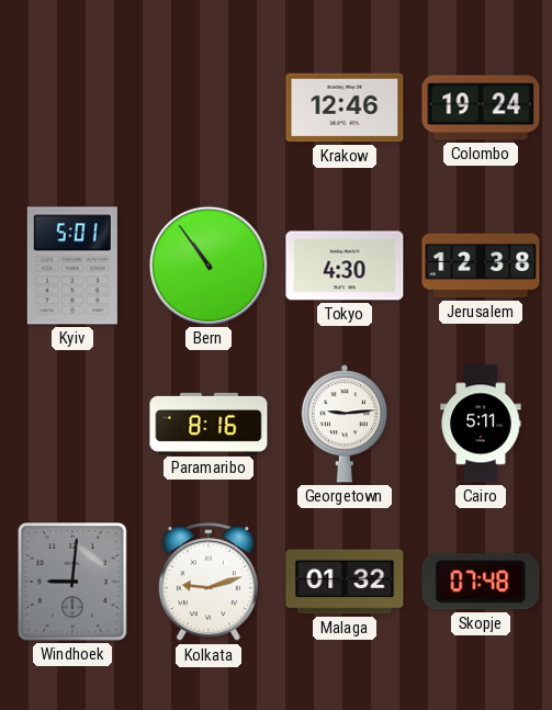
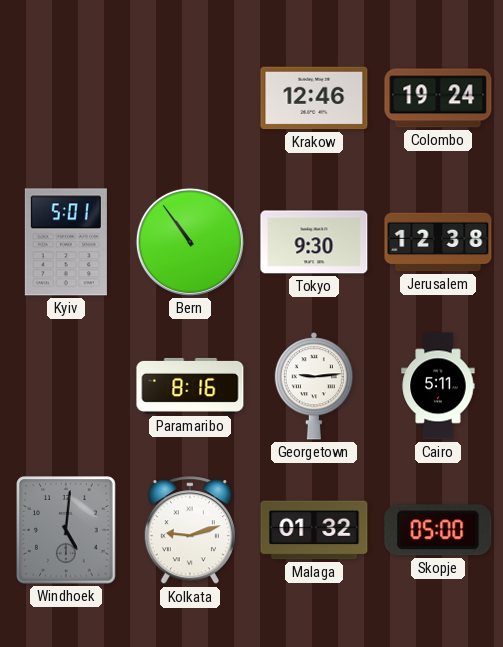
Tokyo: 4:30 -> 9:30 (314, 242)
Windhoek: 9:01 -> 5:01 (66, 530)
Skopje: 07:48 -> 05:00 (438, 530)
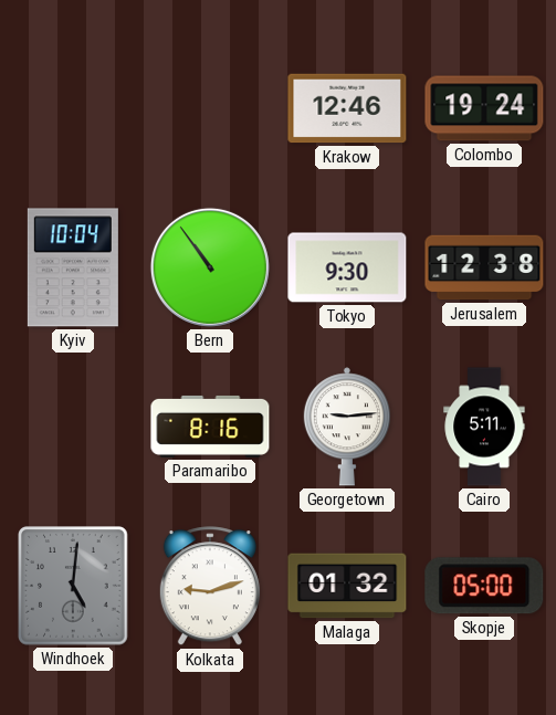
Kyiv: 5:01 -> 10:04 (73, 267)
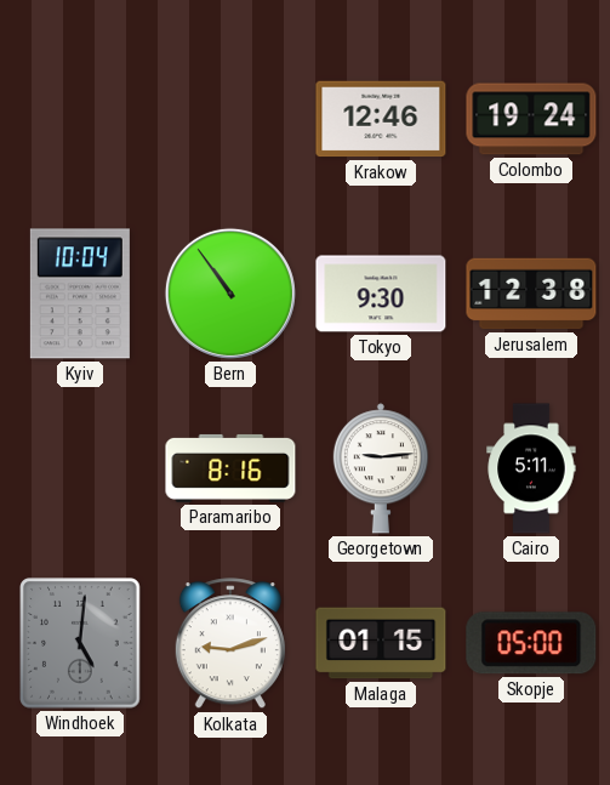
Malaga: 01:32 -> 01:15 (381, 643)
